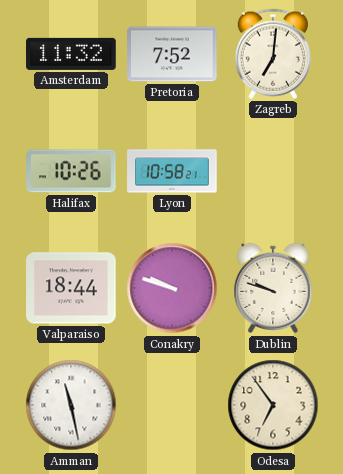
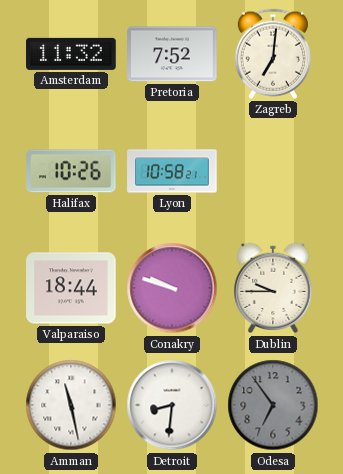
Dublin: 9:48 -> 9:45 (273, 288)
Detroit: none -> 8:31 (172, 405)
Odesa dial: cream -> grey (273, 405)
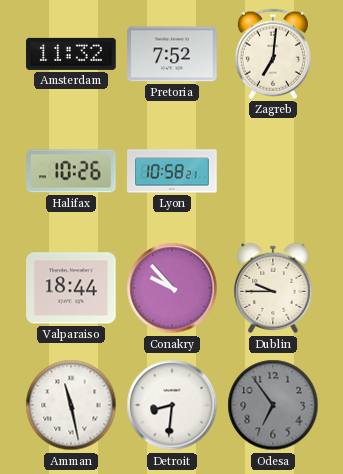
Conakry: 9:48 -> 9:53 (172, 288)
